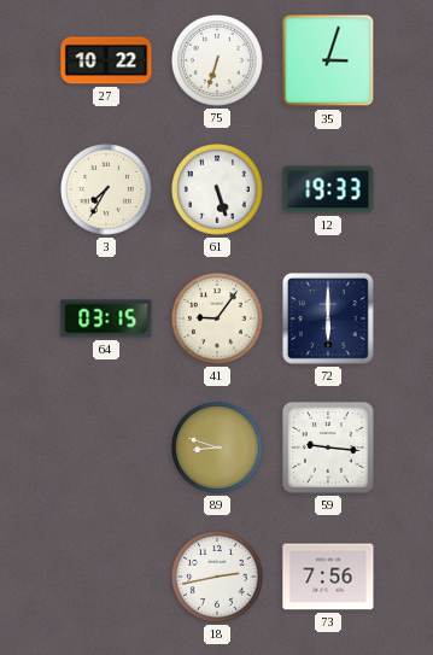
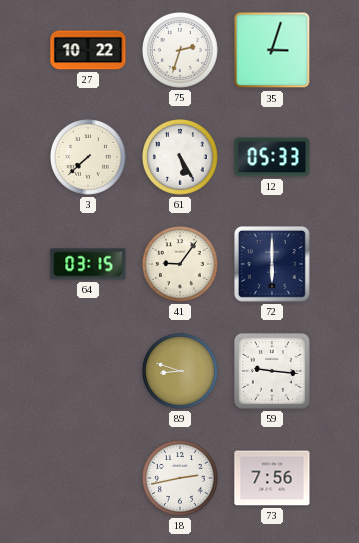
75: 6:33 -> 2:33 (181, 51)
3: 7:35 -> 7:38 (89, 158)
61: 5:27 -> 5:25 (181, 158)
12: 19:33 -> 05:33 (272, 157)
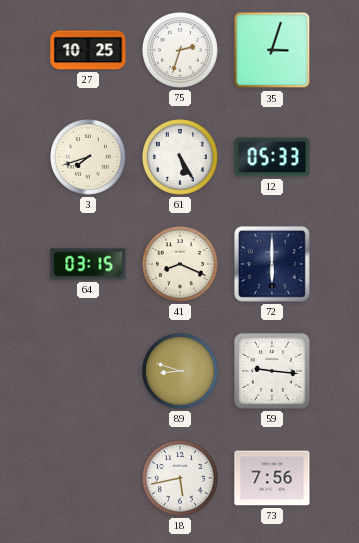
27: 10:22 -> 10:25 (88, 50)
3: 7:38 -> 7:42 (89, 158)
41: 9:06 -> 8:19 (181, 265)
18: 2:43 -> 5:43 (181, 479)
